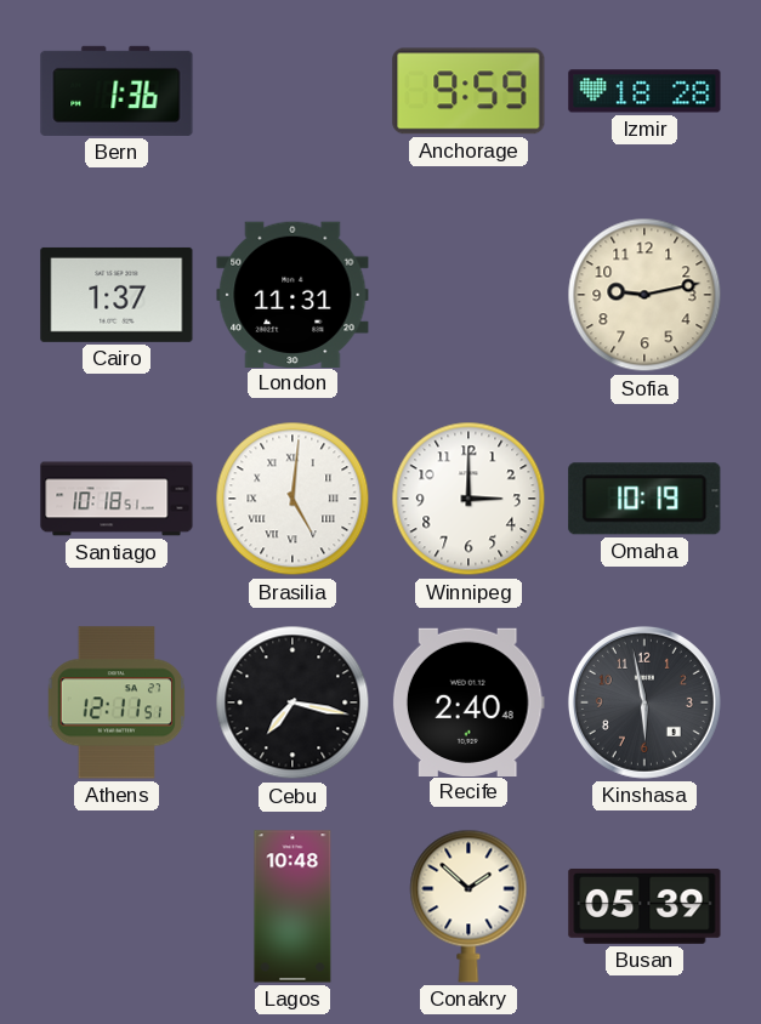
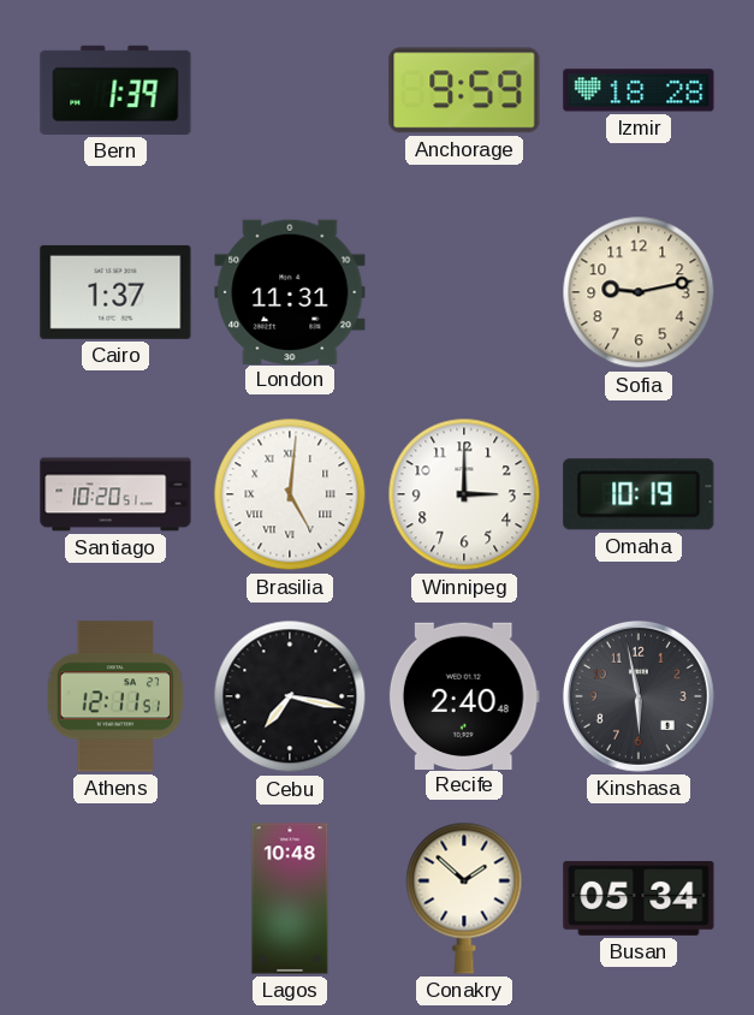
Bern: 1:36 -> 1:39 (115, 90)
Santiago: 10:18 -> 10:20 (115, 494)
Busan: 05:39 -> 05:34 (639, 898)
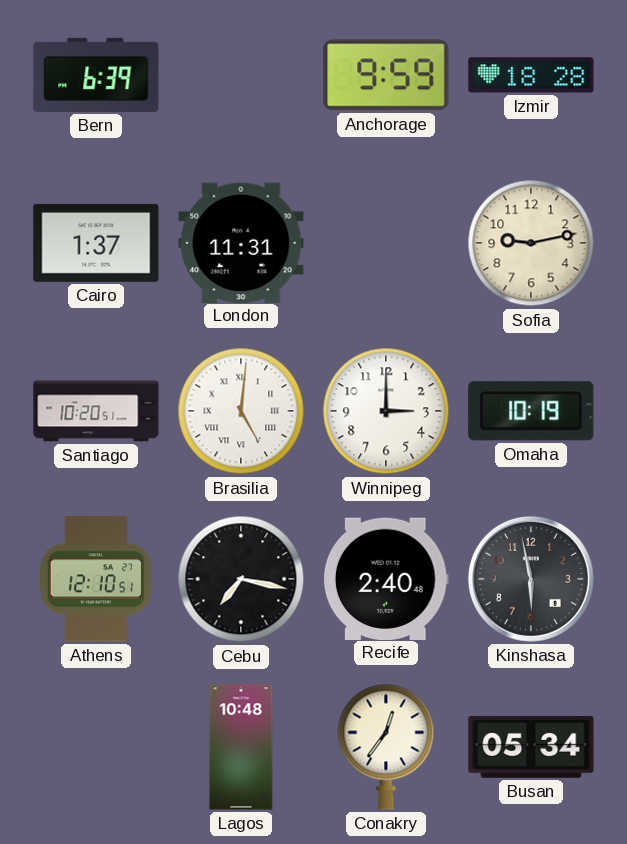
Bern: 1:39 -> 6:39 (96, 75)
Athens: 12:11 -> 12:10 (95, 579)
Conakry: 1:52 -> 12:36 (386, 747)
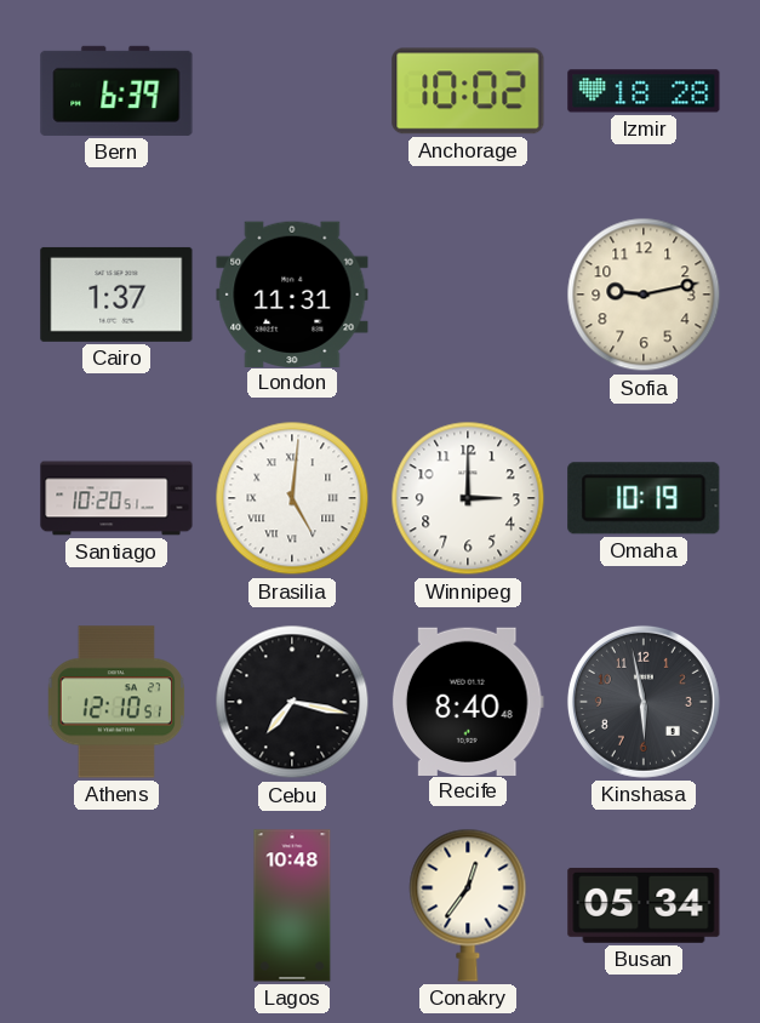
Anchorage: 9:59 -> 10:02 (468, 91)
Recife: 2:40 -> 8:40 (468, 701)
